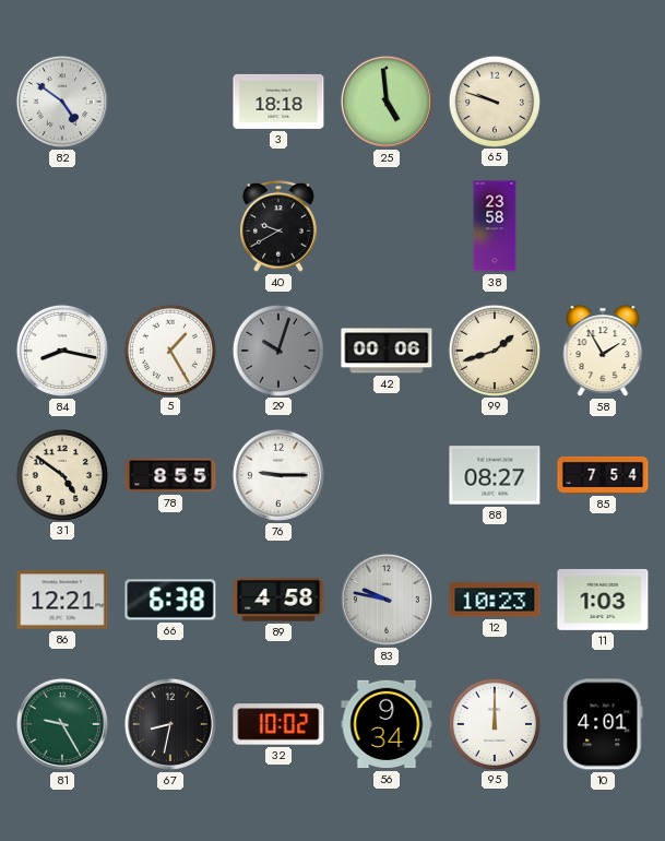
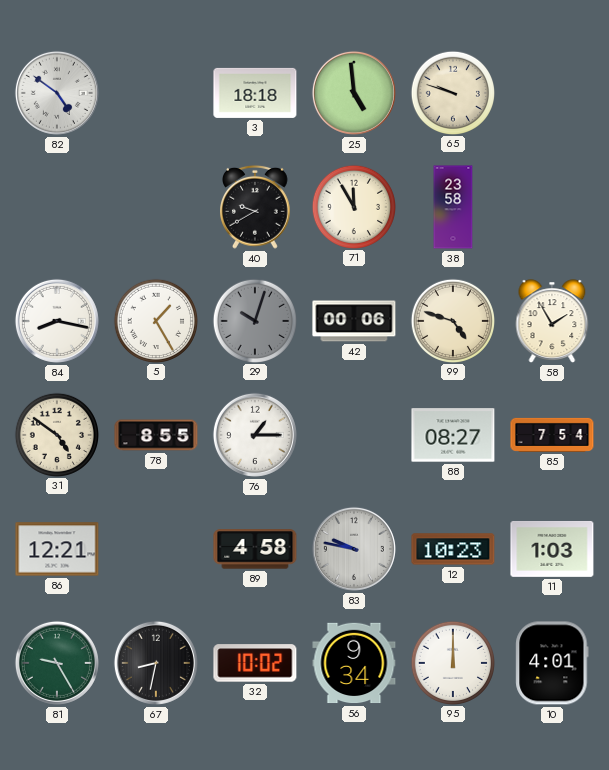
71: none -> 11:55 (353, 206)
99: 1:42 -> 4:48 (452, 320)
76: 9:15 -> 1:15 (255, 435)
66: 6:38 -> none (170, 600)
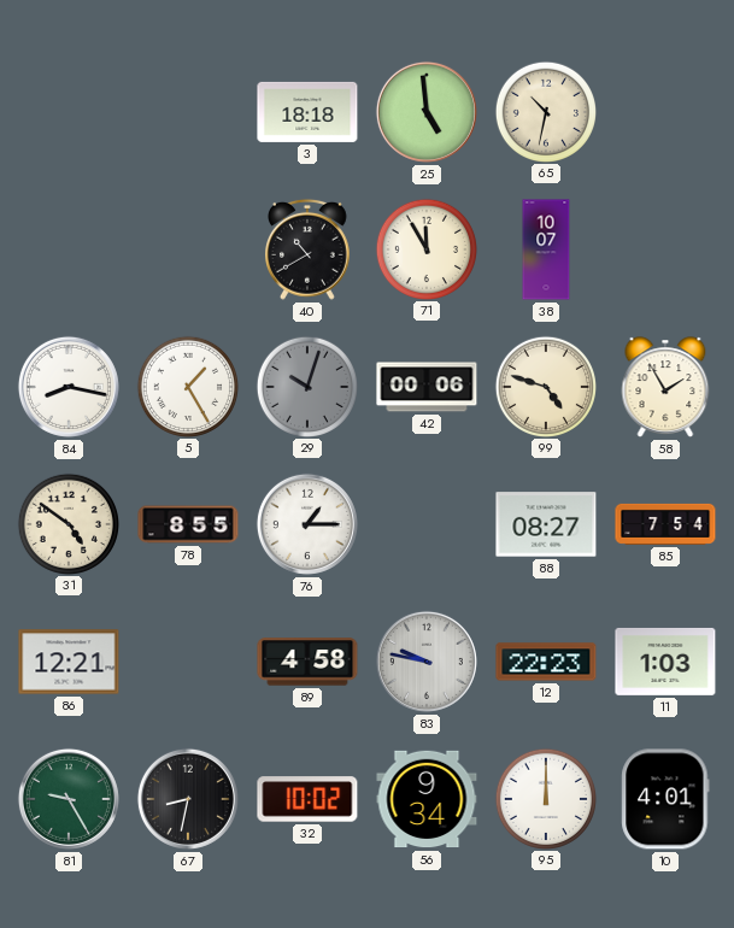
82: 4:51 -> none (57, 93)
65: 9:48 -> 10:32 (545, 111)
40: 9:40 -> 10:40 (309, 249)
38: 23:58 -> 10:07 (546, 249)
12: 10:23 -> 22:23 (546, 662)
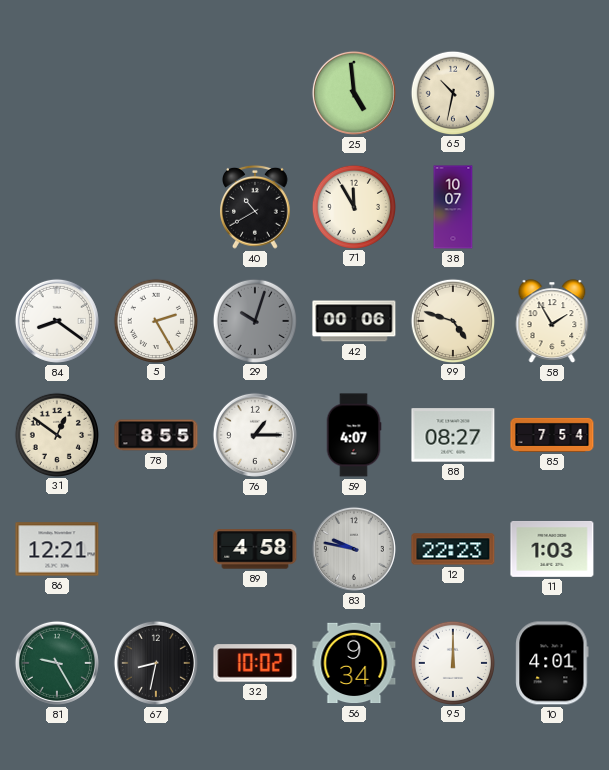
3: 18:18 -> none (307, 112)
84: 8:17 -> 8:21 (57, 321)
5: 1:25 -> 2:25 (155, 320)
31: 4:51 -> 12:51 (56, 434)
59: none -> 4:07 (354, 435)
